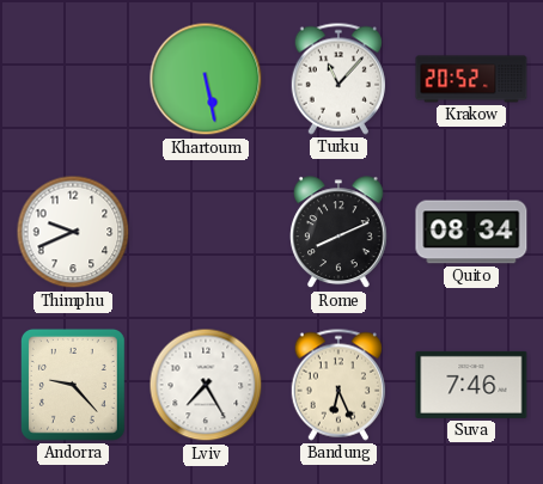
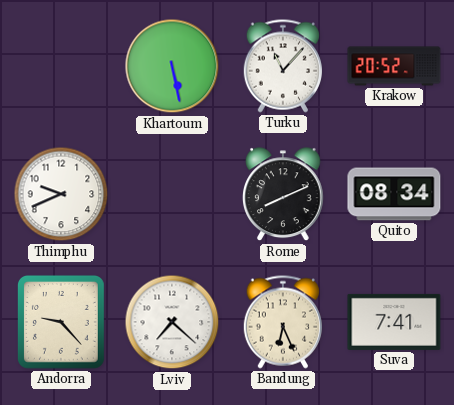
Lviv: 7:25 -> 7:22 (172, 322)
Suva: 7:46 -> 7:41 (394, 322)
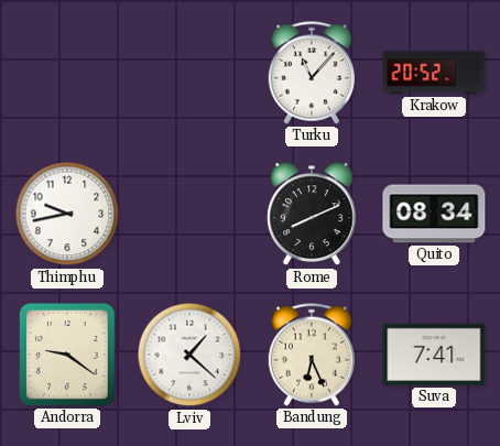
Khartoum: 5:28 -> none (172, 66)
Thimphu: 9:41 -> 9:43 (67, 214)
Andorra: 9:23 -> 9:21 (67, 355)
Lviv: 7:22 -> 1:22 (189, 355)
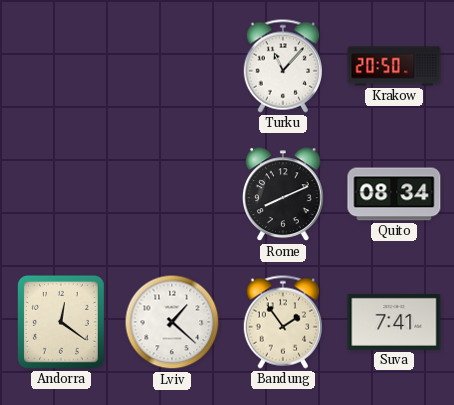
Krakow: 20:52 -> 20:50 (394, 66)
Thimphu: 9:43 -> none (67, 214)
Andorra: 9:21 -> 12:21 (61, 322)
Bandung: 6:26 -> 1:54 (282, 322)
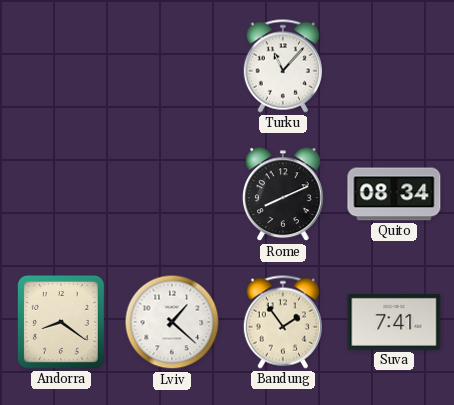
Krakow: 20:50 -> none (394, 66)
Andorra: 12:21 -> 8:21 (61, 322)
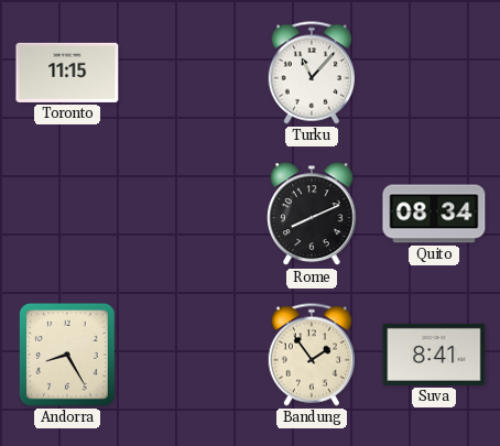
Toronto: none -> 11:15 (67, 73)
Andorra: 8:21 -> 8:25 (67, 355)
Lviv: 1:22 -> none (172, 322)
Suva: 7:41 -> 8:41 (434, 355)
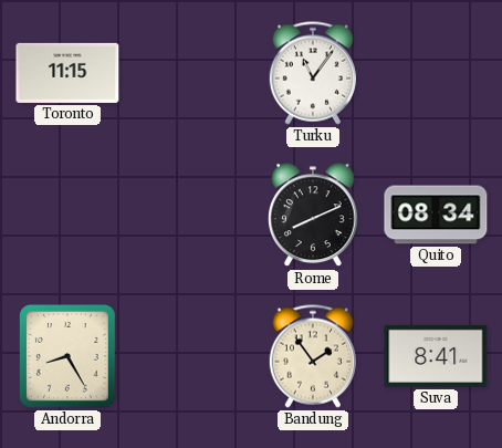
Turku: 11:07 -> 11:06 (312, 73)
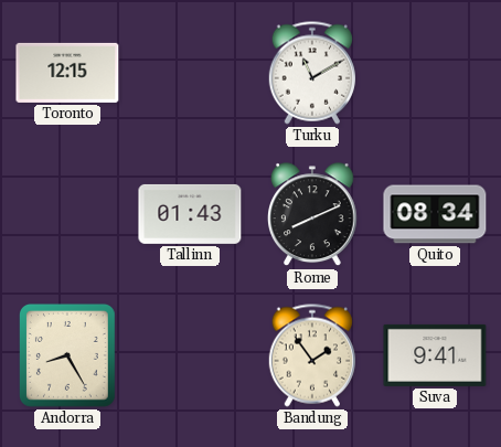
Toronto: 11:15 -> 12:15 (67, 73)
Turku: 11:06 -> 11:10 (311, 73)
Tallinn: none -> 01:43 (190, 214)
Suva: 8:41 -> 9:41 (435, 355)
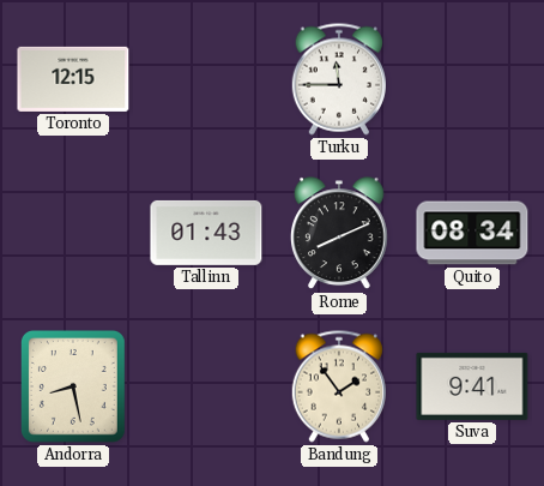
Turku: 11:10 -> 11:45 (338, 79)
Andorra: 8:25 -> 8:28 (73, 386)
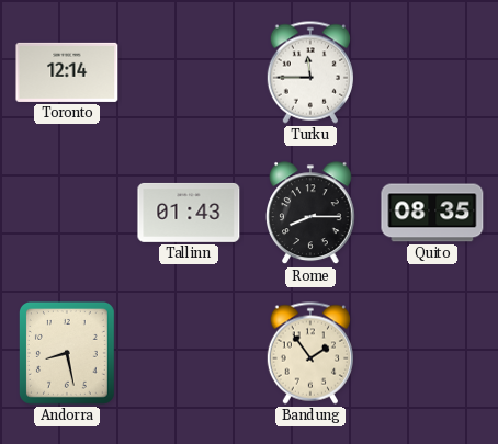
Toronto: 12:15 -> 12:14 (67, 72)
Rome: 8:11 -> 8:15 (312, 214)
Quito: 08:34 -> 08:35 (432, 213)
Suva: 9:41 -> none (472, 386)
